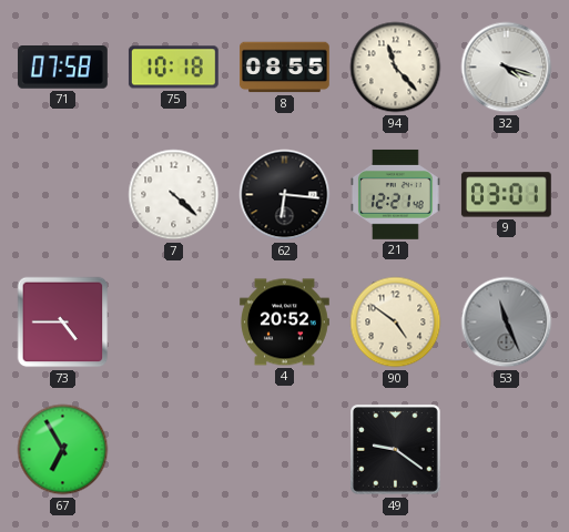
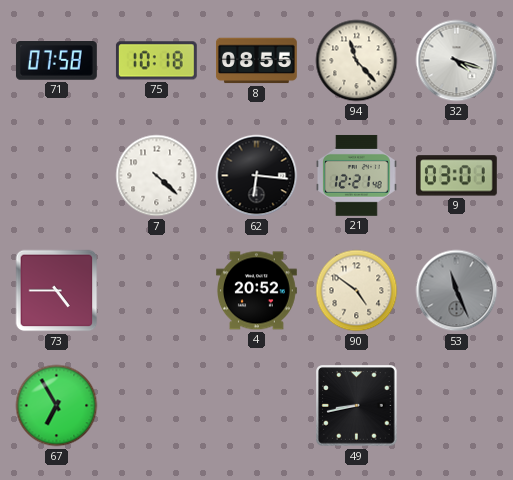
49: 9:21 -> 8:43 (357, 406)
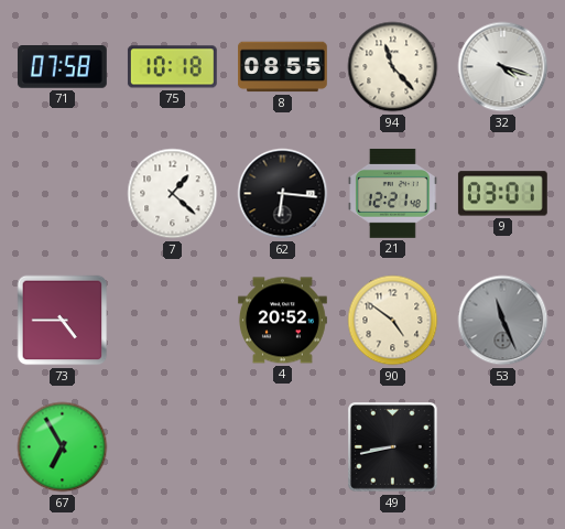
7: 4:22 -> 1:22 (173, 194)
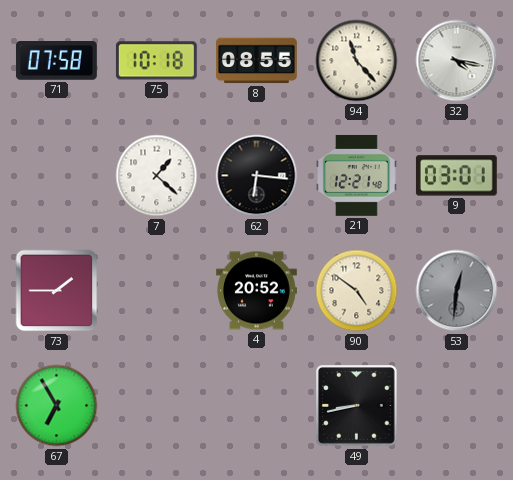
32: 4:18 -> 4:17 (457, 61)
73: 4:45 -> 1:45 (57, 291)
53: 11:26 -> 12:31 (457, 291)
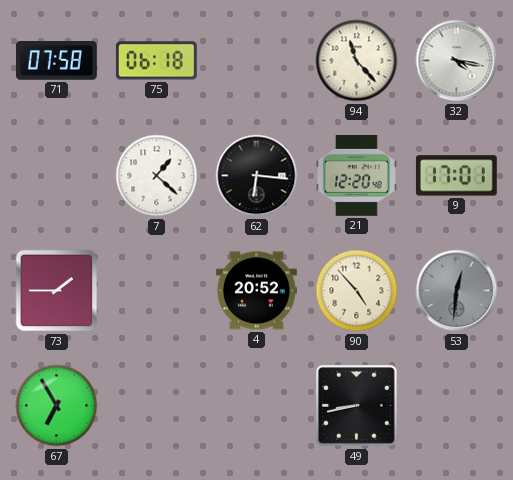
75: 10:18 -> 06:18 (156, 61)
8: 08:55 -> none (257, 61)
21: 12:21 -> 12:20 (356, 175)
9: 03:01 -> 17:01 (456, 176)
90: 4:51 -> 4:53 (357, 291)
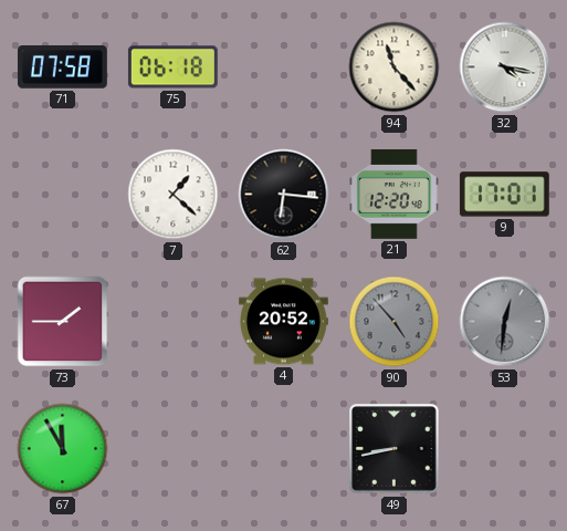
90 dial: cream -> grey (395, 322)
67: 6:55 -> 11:55 (63, 449)
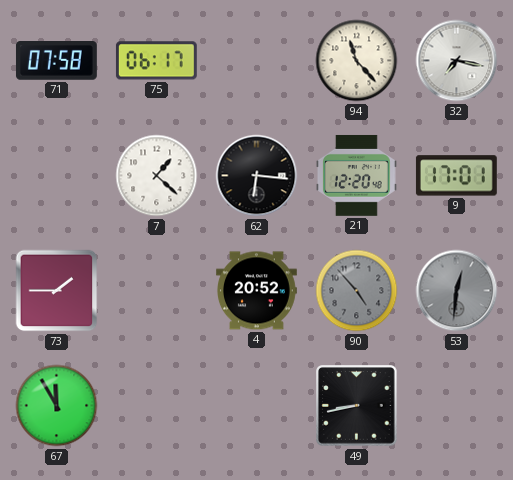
75: 06:18 -> 06:17 (156, 61)
32: 4:17 -> 7:17 (457, 61)
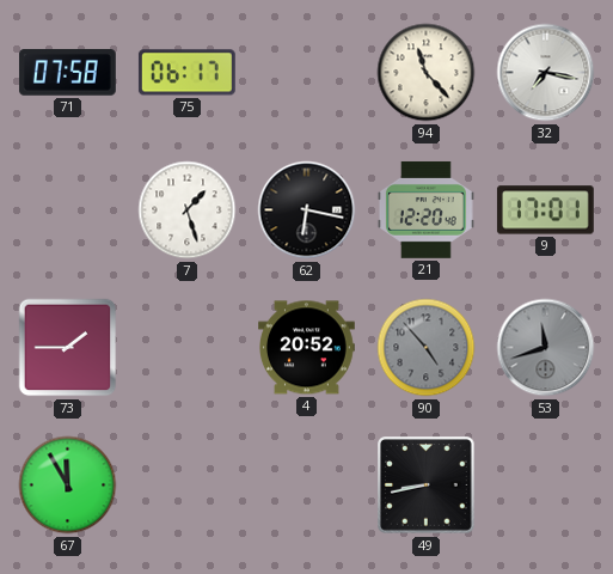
7: 1:22 -> 1:27 (188, 210)
62: 6:16 -> 6:17 (307, 210)
53: 12:31 -> 11:42 (546, 348)
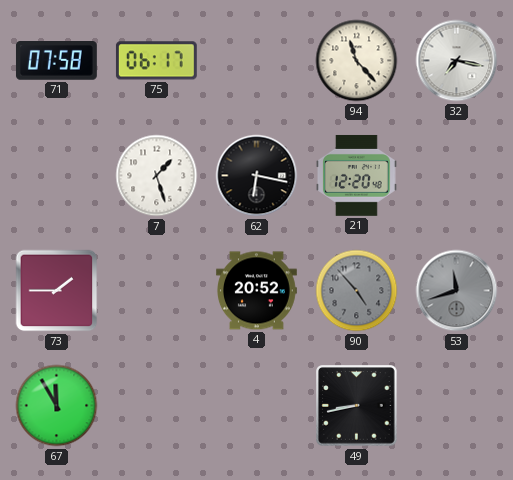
9: 17:01 -> none (545, 210)
